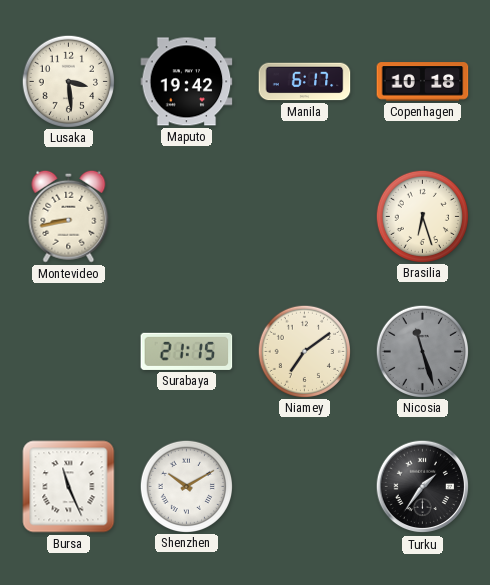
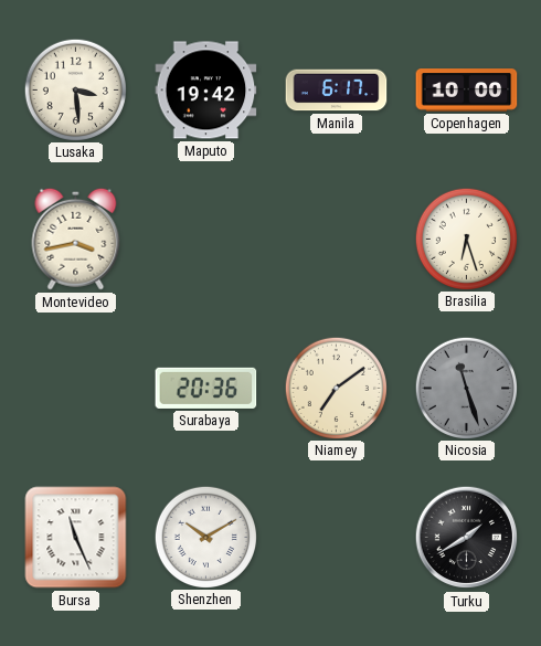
Copenhagen: 10:18 -> 10:00 (467, 91)
Montevideo: 8:43 -> 3:43 (76, 239)
Surabaya: 21:15 -> 20:36 (206, 388)
Turku: 1:36 -> 1:40 (467, 538)
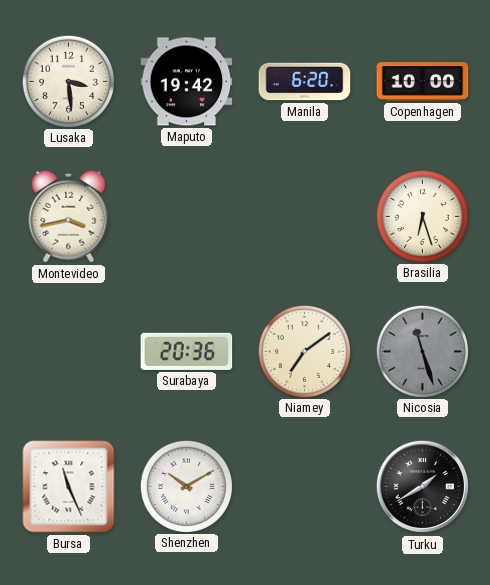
Manila: 6:17 -> 6:20 (305, 82)
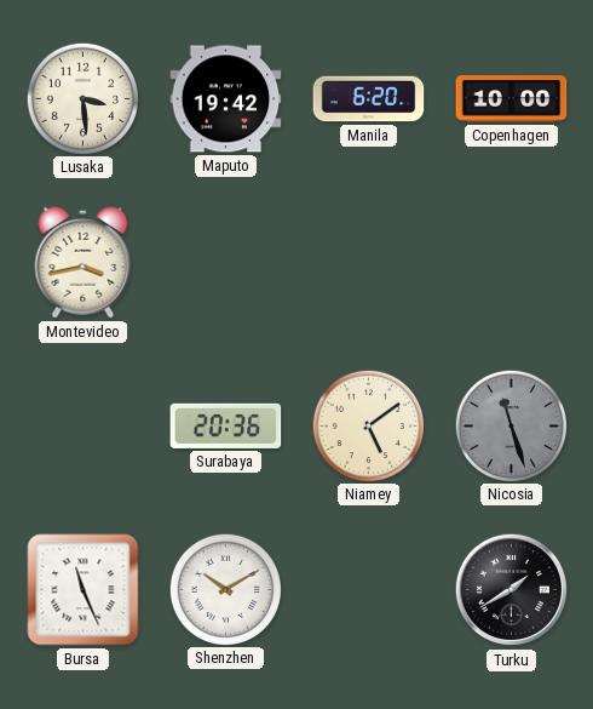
Brasilia: 6:27 -> none (422, 216)
Niamey: 7:09 -> 5:09 (368, 425)
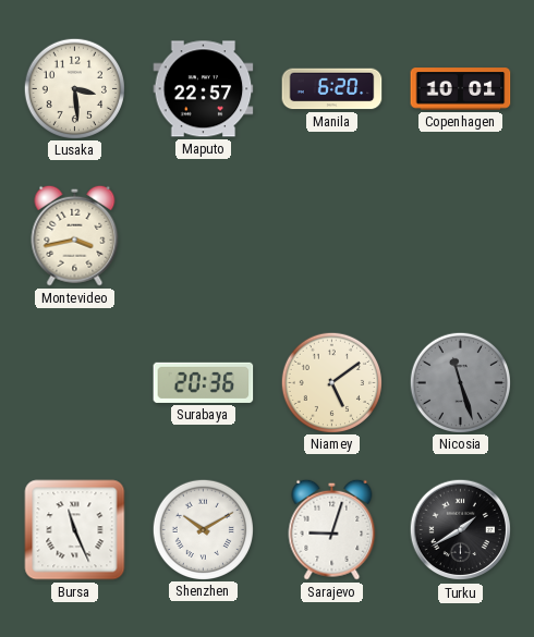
Maputo: 19:42 -> 22:57 (204, 89)
Copenhagen: 10:00 -> 10:01 (461, 89)
Sarajevo: none -> 9:03 (332, 529)
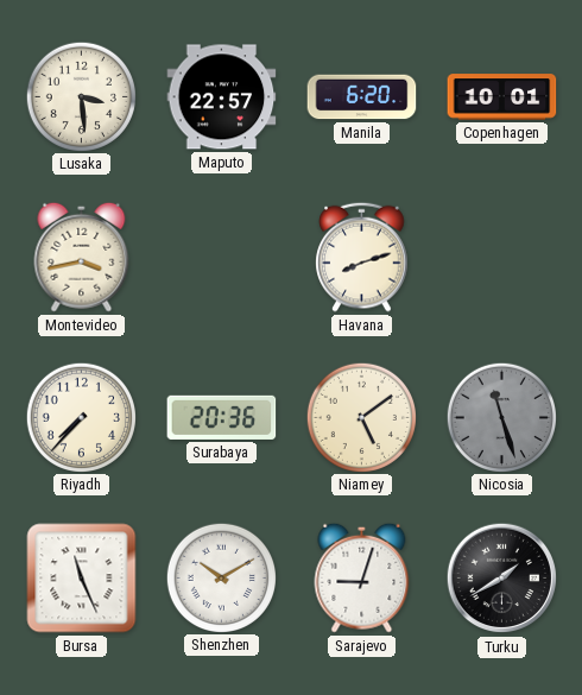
Havana: none -> 8:12 (362, 257)
Riyadh: none -> 7:37 (81, 417)
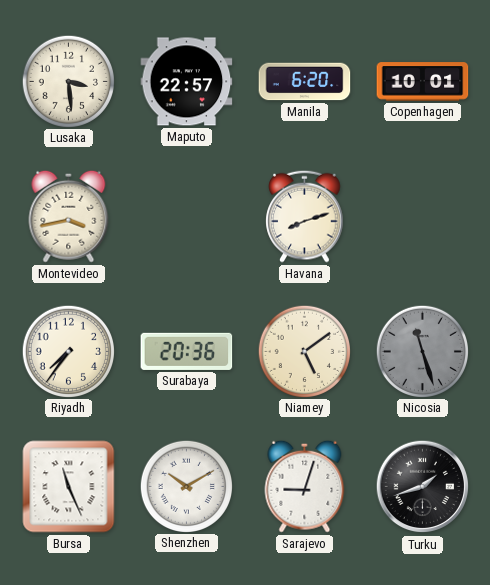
Riyadh: 7:37 -> 7:36 (68, 351)
Turku: 1:40 -> 1:42 (423, 487)
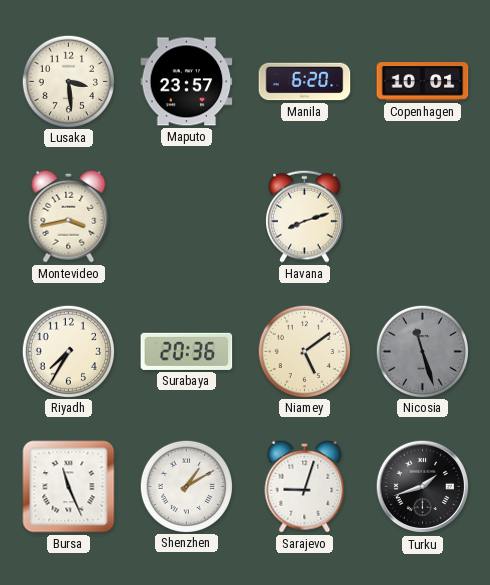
Maputo: 22:57 -> 23:57 (187, 82)
Riyadh: 7:36 -> 7:35 (68, 351)
Shenzhen: 10:10 -> 1:10 (186, 486)
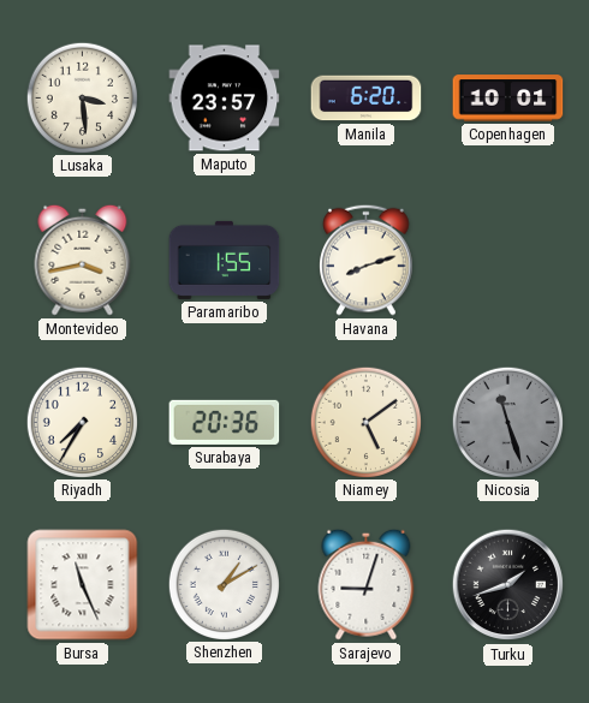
Paramaribo: none -> 1:55 (225, 260)
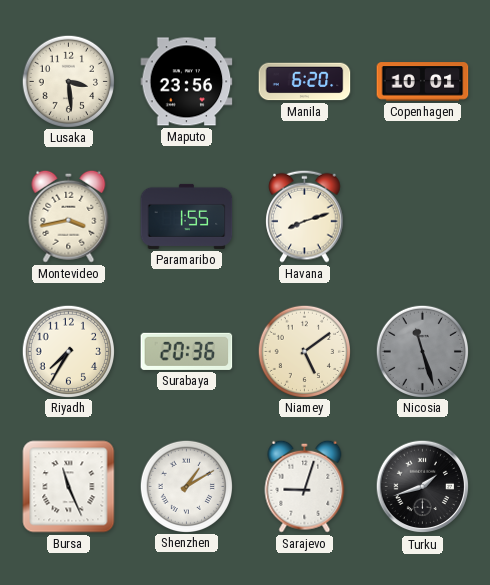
Maputo: 23:57 -> 23:56 (187, 82)
